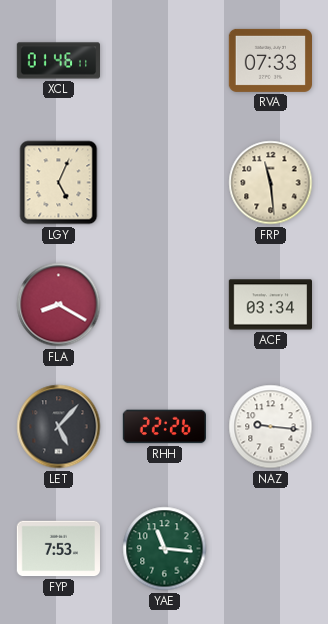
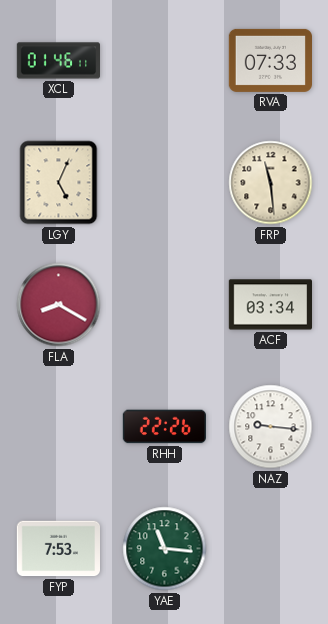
LET: 5:07 -> none (59, 427)
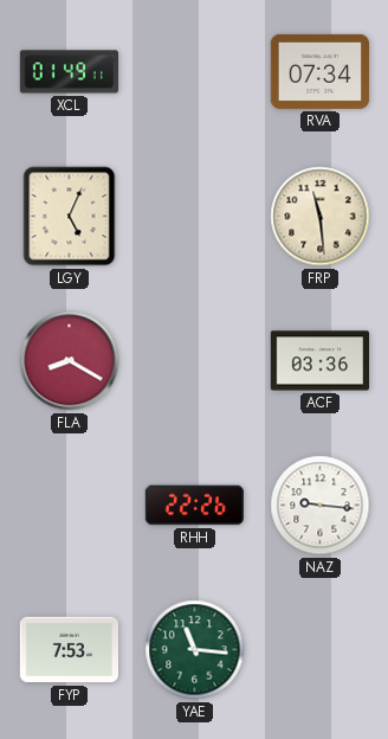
XCL: 01:46 -> 01:49 (69, 72)
RVA: 07:33 -> 07:34 (319, 71)
ACF: 03:34 -> 03:36 (319, 361)
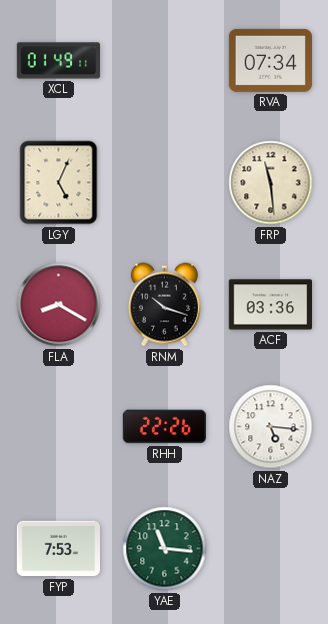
RNM: none -> 10:18 (164, 305)
NAZ: 9:16 -> 5:16 (271, 427)
